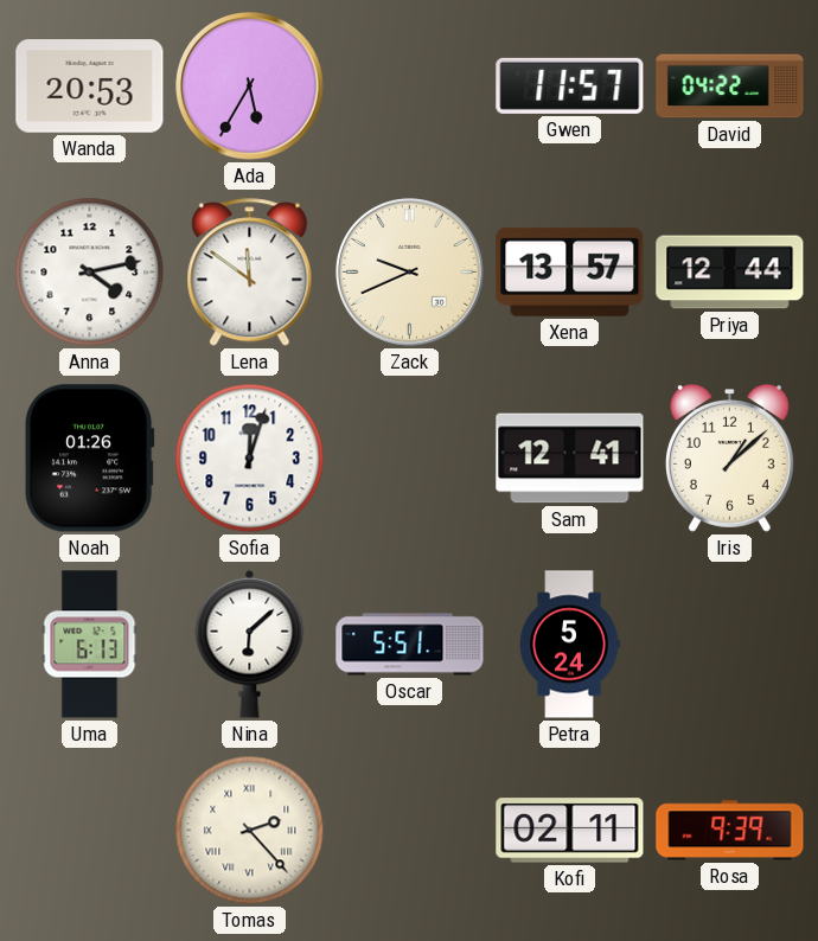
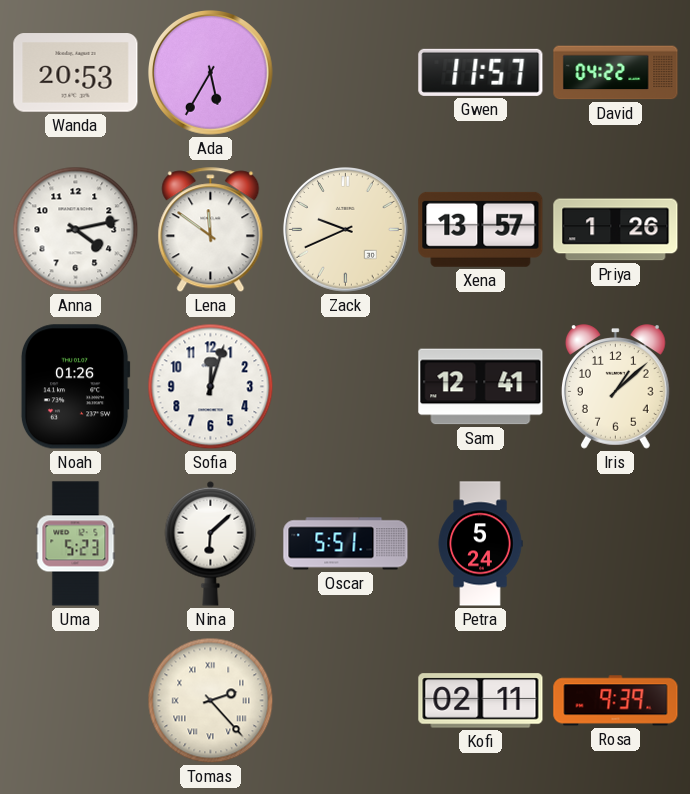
Priya: 12:44 -> 1:26 (616, 230)
Uma: 6:13 -> 5:23 (76, 544)
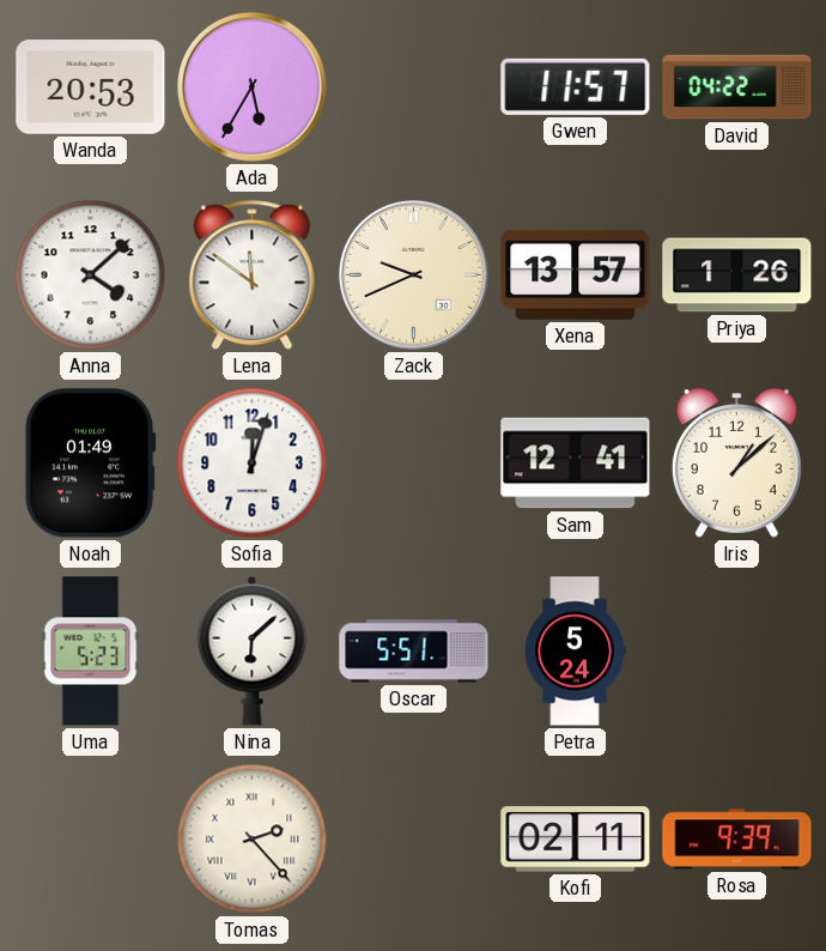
Anna: 4:13 -> 4:08 (91, 275)
Noah: 01:26 -> 01:49 (90, 464)
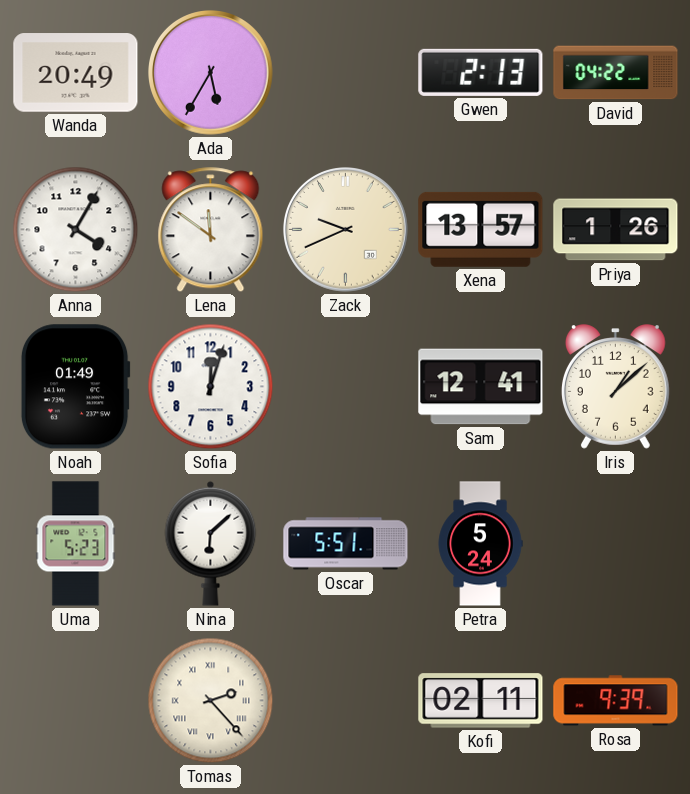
Wanda: 20:53 -> 20:49 (76, 73)
Gwen: 11:57 -> 2:13 (481, 72)
Anna: 4:08 -> 4:05 (76, 230)
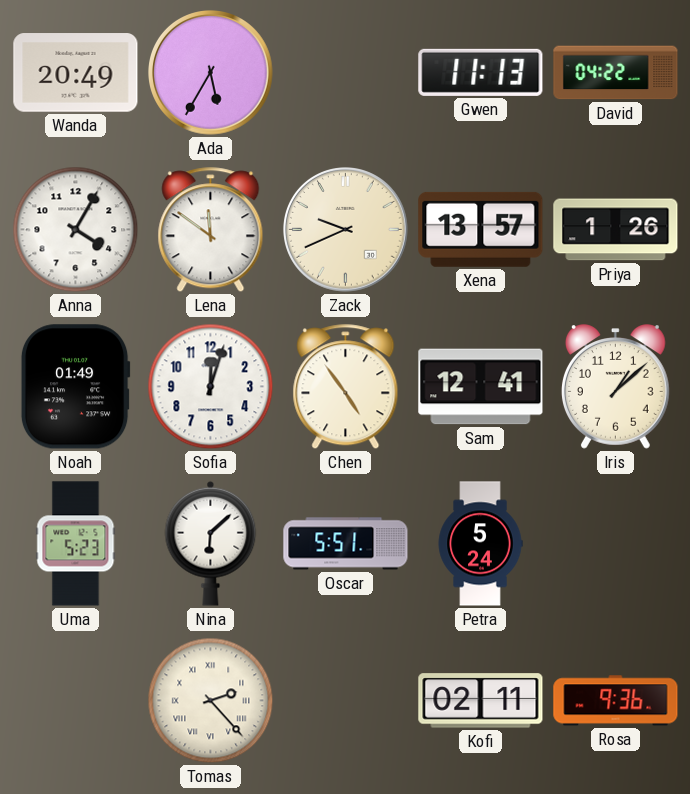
Gwen: 2:13 -> 11:13 (481, 72)
Chen: none -> 4:54 (346, 387)
Rosa: 9:39 -> 9:36 (616, 701)
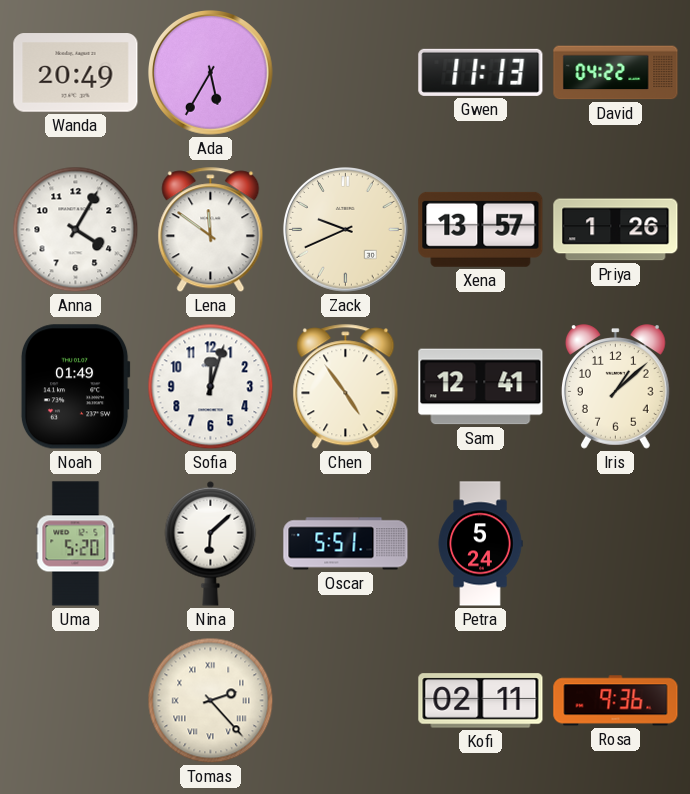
Uma: 5:23 -> 5:20 (76, 544)
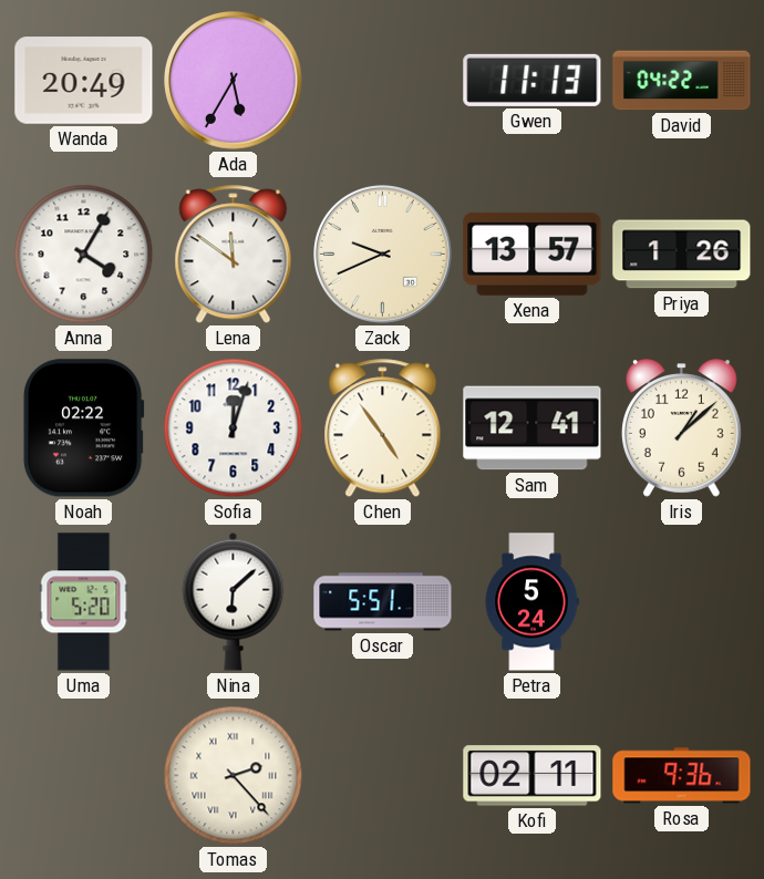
Noah: 01:49 -> 02:22 (83, 428)
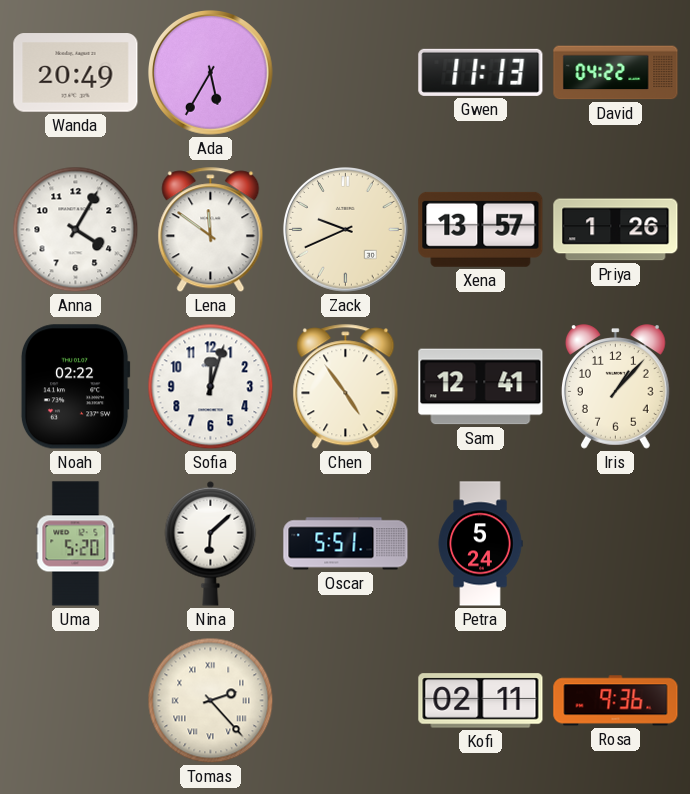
Iris: 1:08 -> 1:07 (615, 387)
